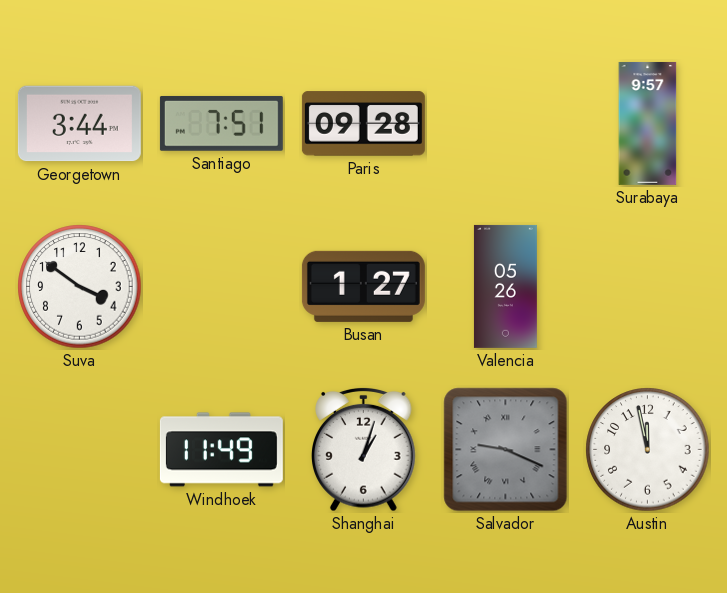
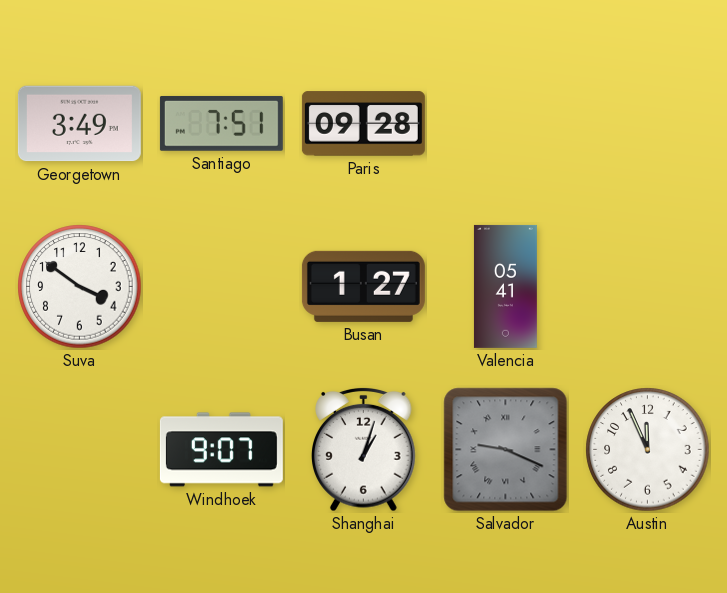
Georgetown: 3:44 -> 3:49 (79, 124)
Surabaya: 9:57 -> none (648, 123)
Valencia: 05:26 -> 05:41 (505, 286)
Windhoek: 11:49 -> 9:07 (221, 450)
Austin: 11:58 -> 11:56 (648, 450)
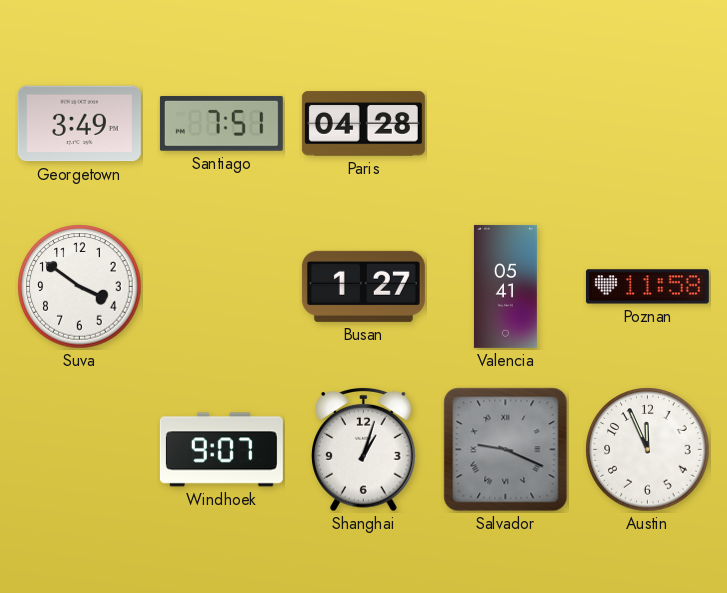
Paris: 09:28 -> 04:28 (363, 124)
Poznan: none -> 11:58 (647, 287)
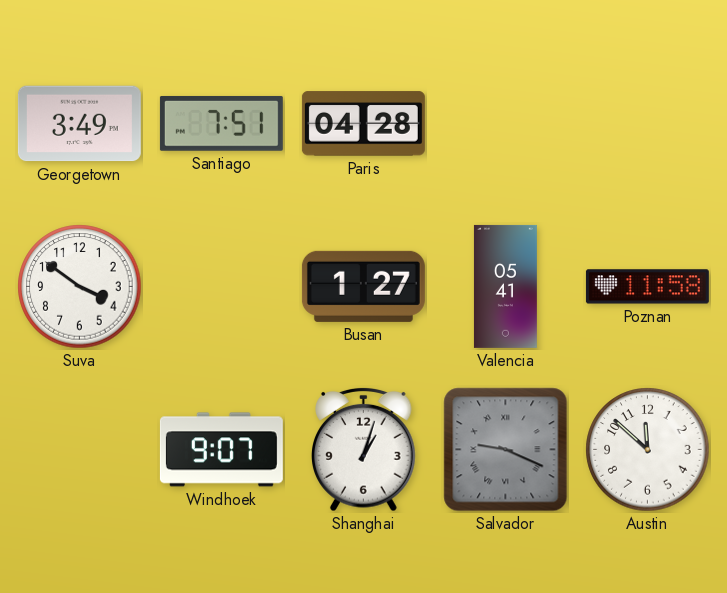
Austin: 11:56 -> 11:52 (648, 450)
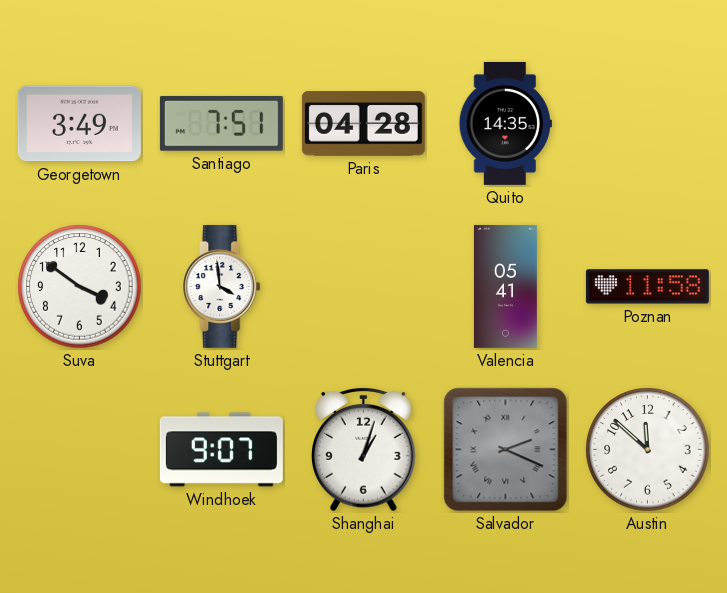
Quito: none -> 14:35 (505, 123)
Stuttgart: none -> 3:59 (222, 286)
Busan: 1:27 -> none (363, 286)
Salvador: 9:19 -> 2:19 (506, 450)
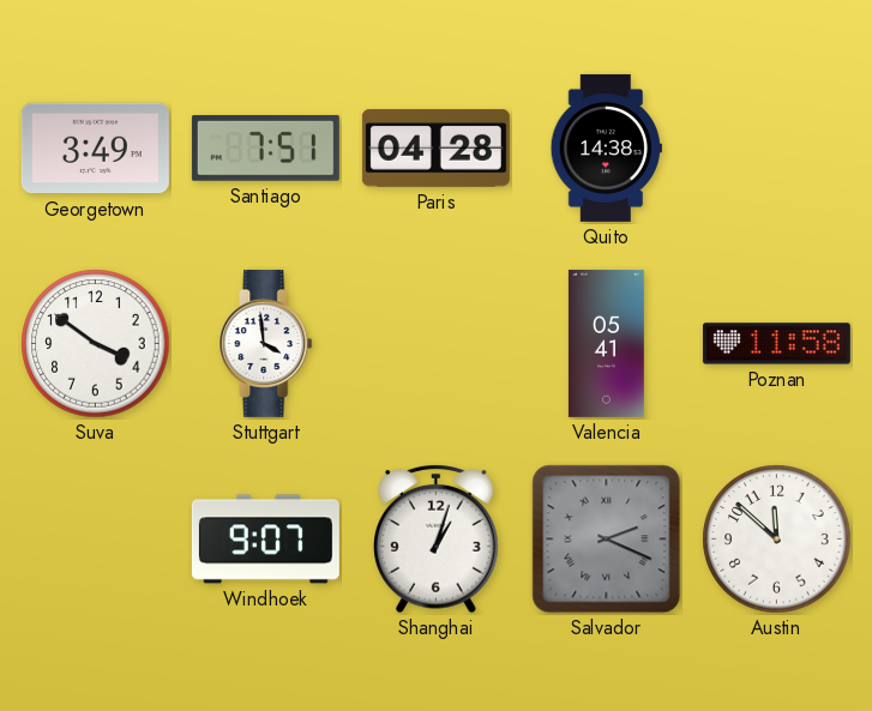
Quito: 14:35 -> 14:38 (606, 147)
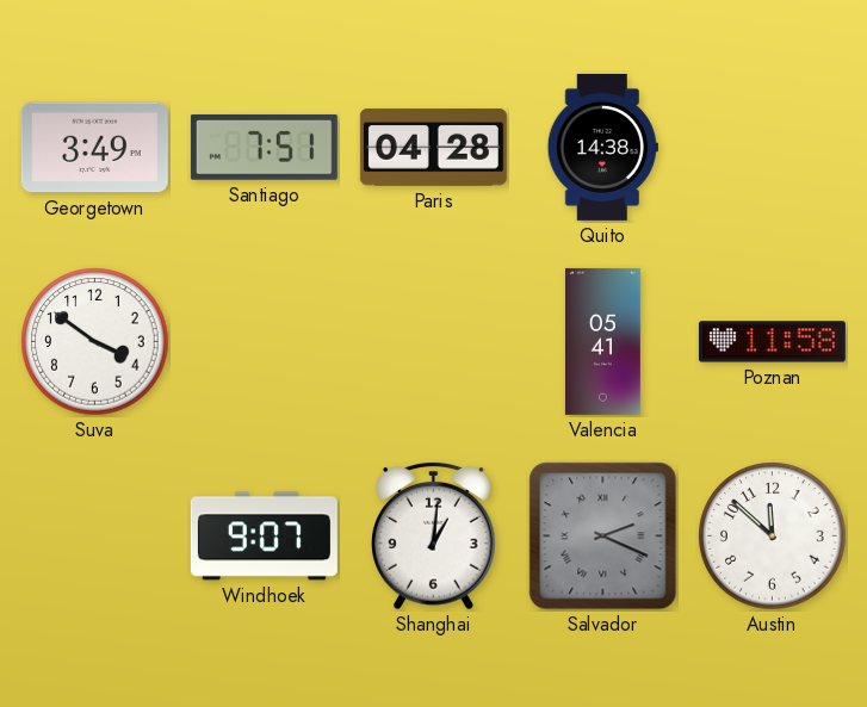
Stuttgart: 3:59 -> none (266, 343)
Shanghai: 1:03 -> 1:01 (434, 535)
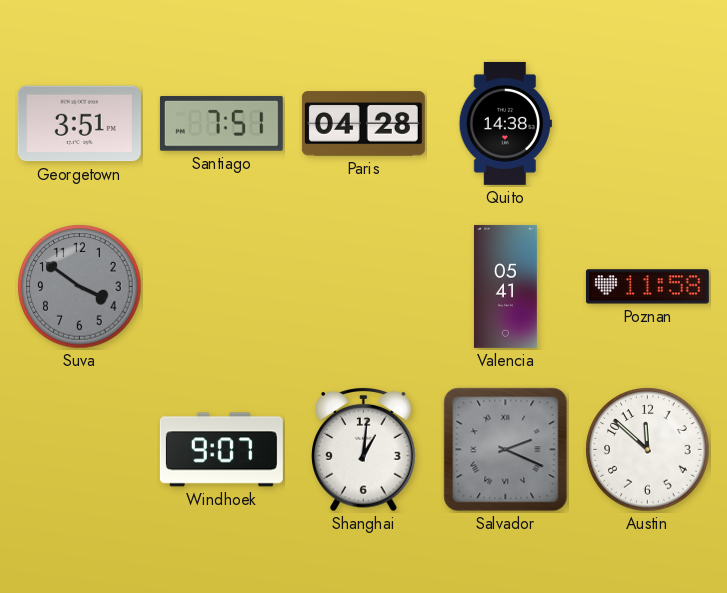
Georgetown: 3:49 -> 3:51 (79, 124)
Suva dial: white -> grey (80, 287)
